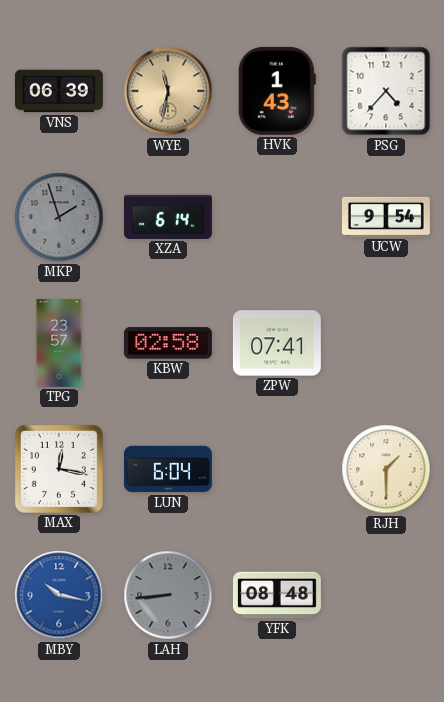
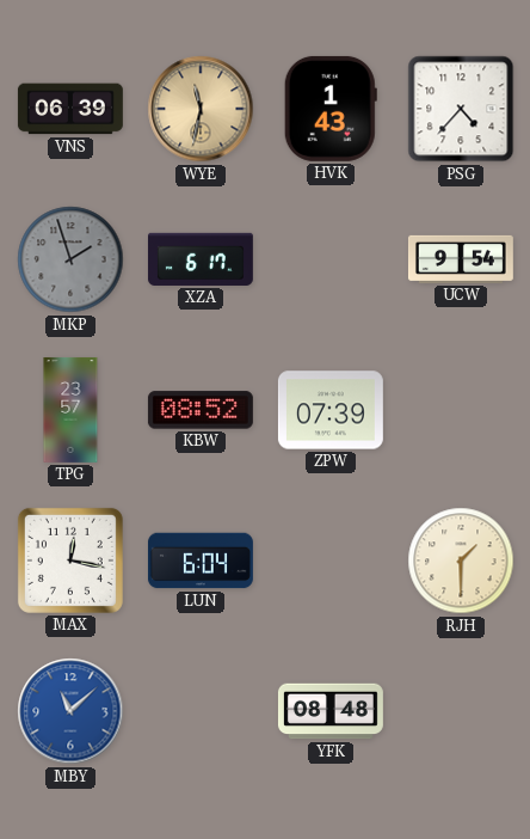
XZA: 6:14 -> 6:17 (201, 259)
KBW: 02:58 -> 08:52 (201, 410)
ZPW: 07:41 -> 07:39 (331, 410)
MBY: 10:17 -> 11:08 (70, 711)
LAH: 8:44 -> none (168, 595)
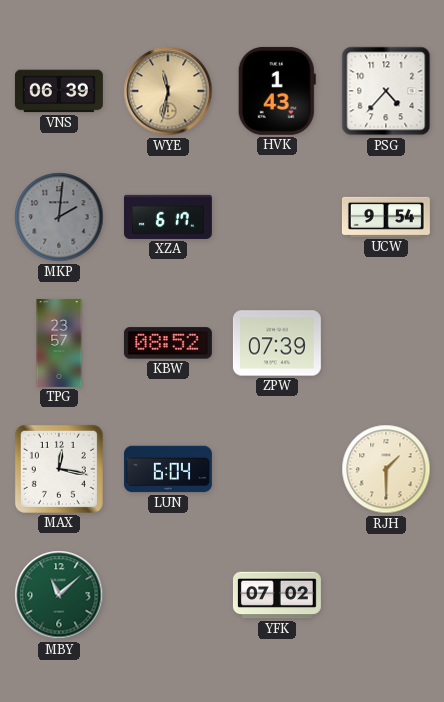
MKP: 1:57 -> 2:01 (59, 217)
MBY dial: blue -> green (59, 595)
YFK: 08:48 -> 07:02 (277, 595)
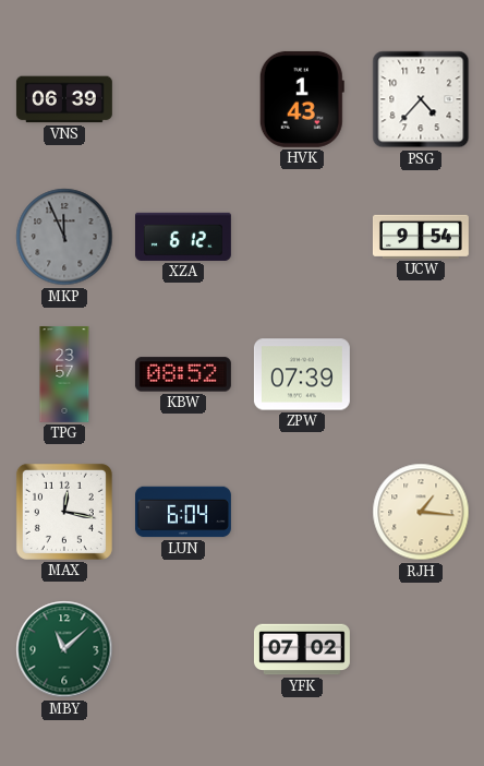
WYE: 11:32 -> none (168, 91)
MKP: 2:01 -> 11:56 (64, 237)
XZA: 6:17 -> 6:12 (183, 237)
RJH: 1:30 -> 1:16 (421, 512)
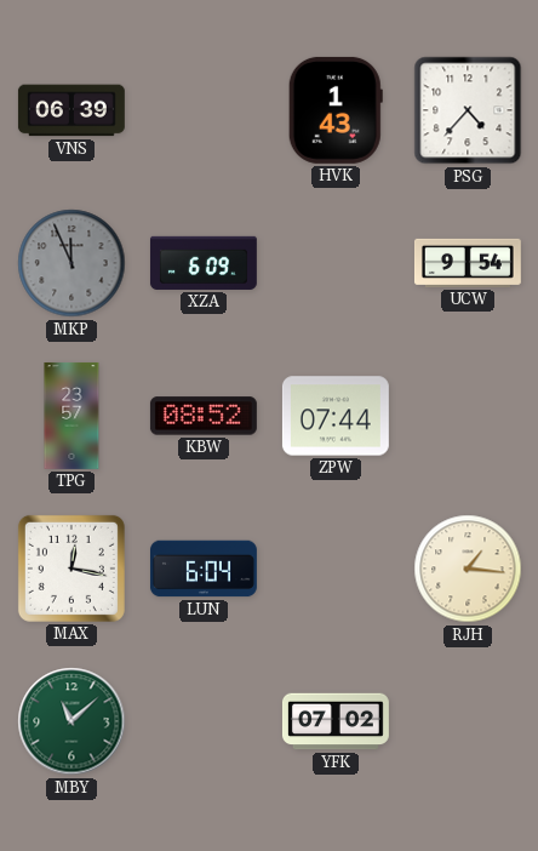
XZA: 6:12 -> 6:09 (204, 263)
ZPW: 07:39 -> 07:44 (336, 416)
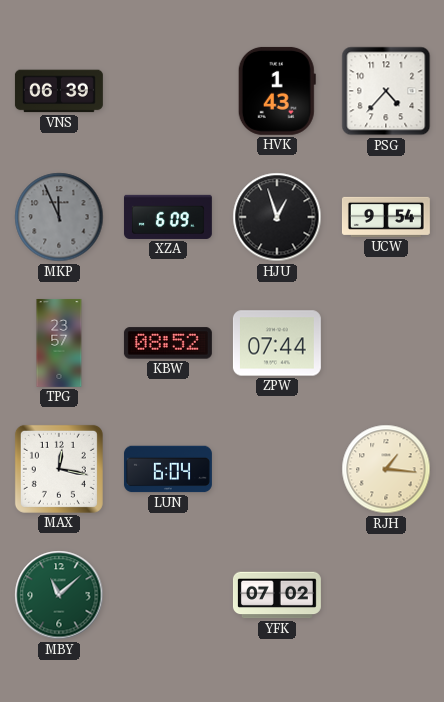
HJU: none -> 12:57 (277, 217)
